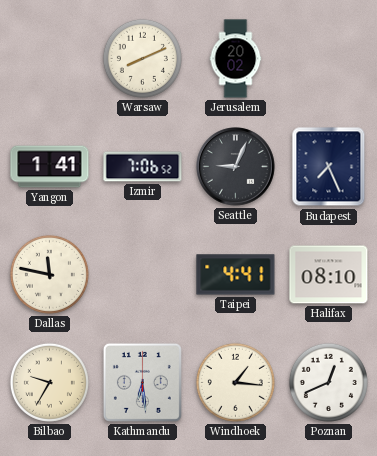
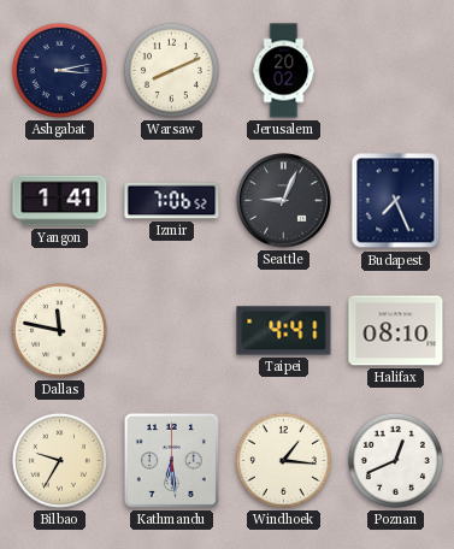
Ashgabat: none -> 3:13 (59, 70)
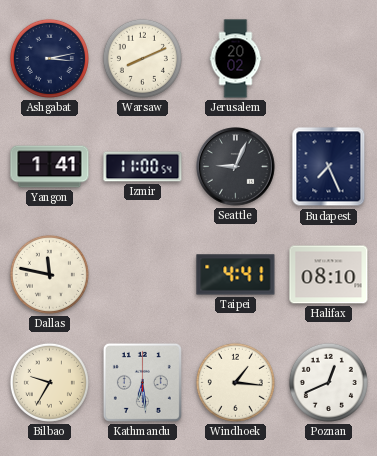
Izmir: 7:06 -> 11:00 (143, 167)
